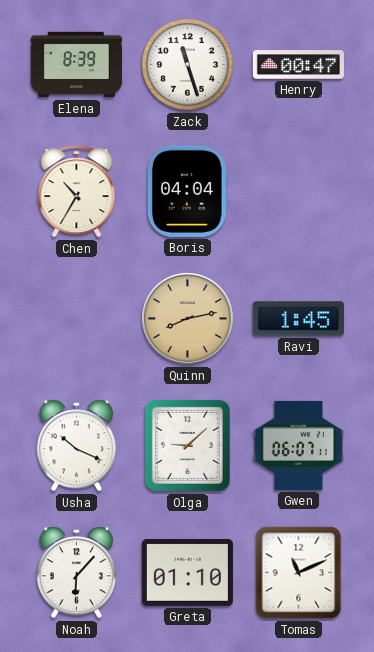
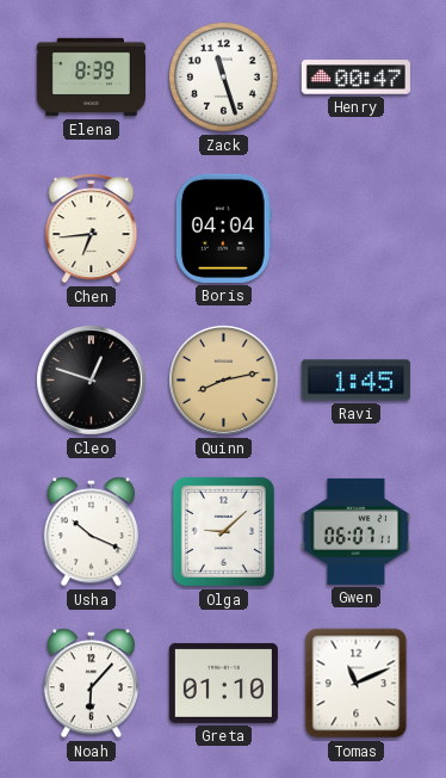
Chen: 10:35 -> 6:44 (92, 229)
Cleo: none -> 12:48 (91, 379)
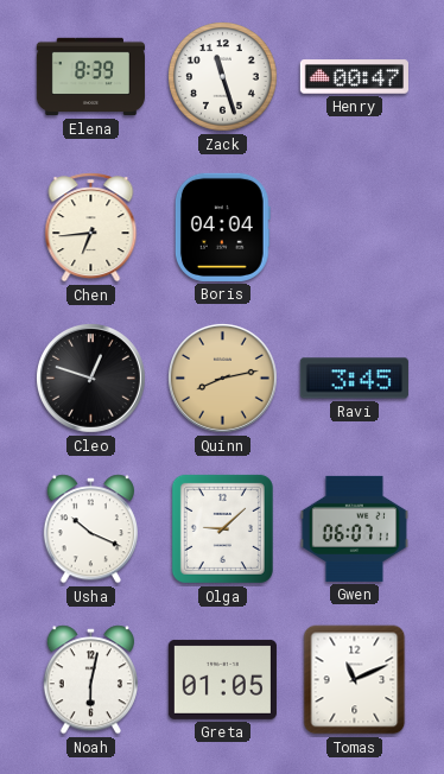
Ravi: 1:45 -> 3:45 (354, 379)
Noah: 6:07 -> 6:02 (90, 680)
Greta: 01:10 -> 01:05 (222, 679)
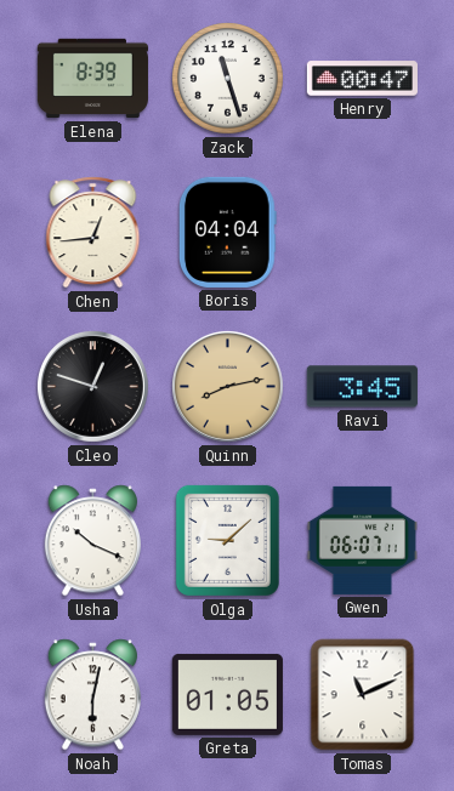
Chen: 6:44 -> 12:44 (93, 233)
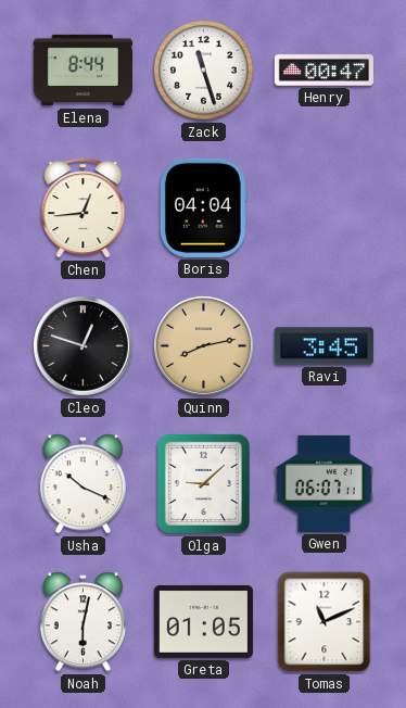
Elena: 8:39 -> 8:44 (83, 71)
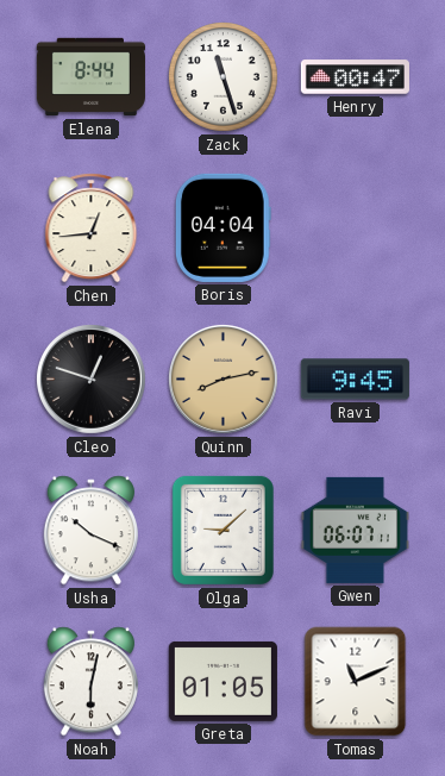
Ravi: 3:45 -> 9:45 (355, 380)
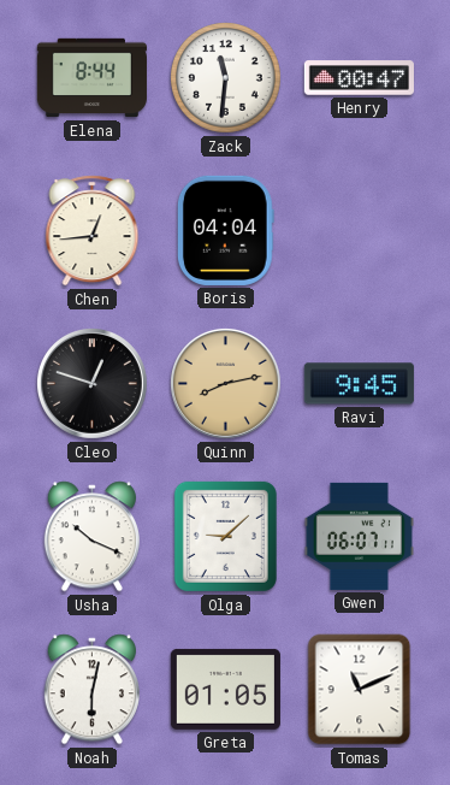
Zack: 11:27 -> 11:31 (226, 78)
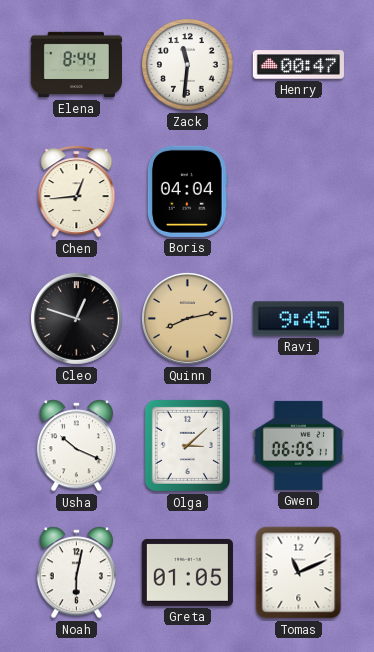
Olga: 9:08 -> 3:08 (187, 445)
Gwen: 06:07 -> 06:05 (298, 445)
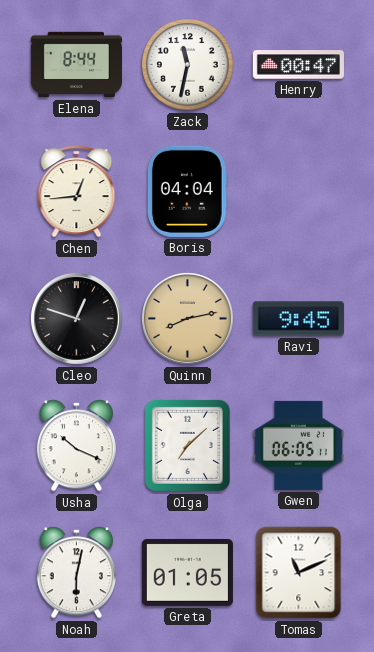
Zack: 11:31 -> 11:32 (188, 65)
Olga: 3:08 -> 7:08 (187, 445)
